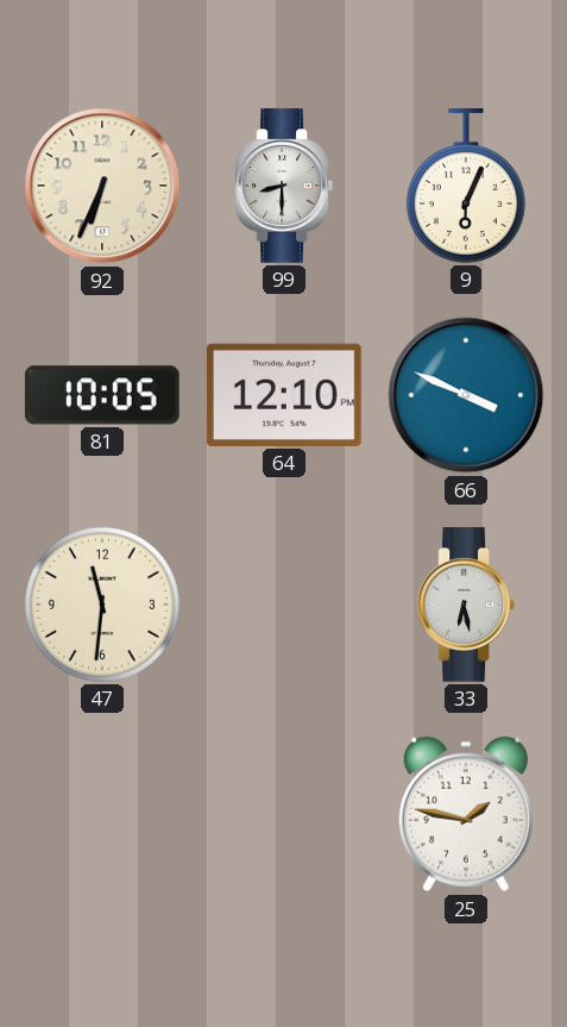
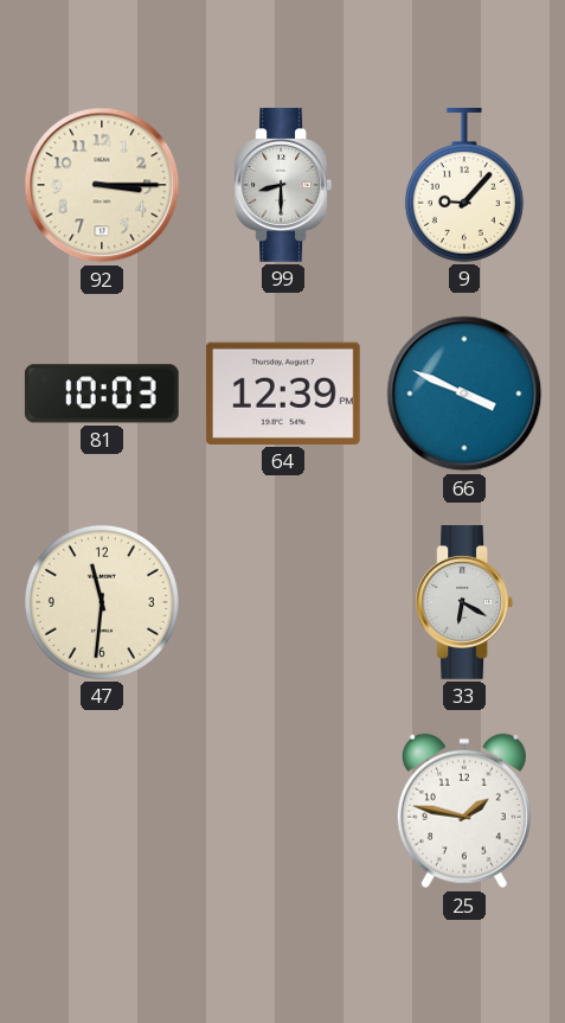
92: 6:34 -> 3:15 (102, 185)
9: 6:04 -> 9:07 (464, 185)
81: 10:05 -> 10:03 (102, 394)
64: 12:10 -> 12:39 (283, 394)
33: 6:28 -> 6:20 (464, 602)
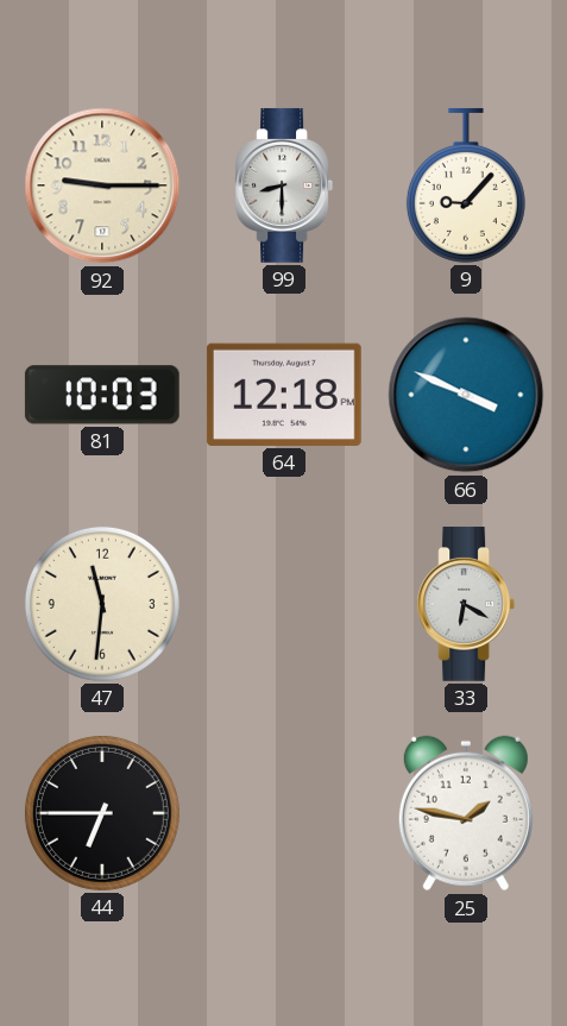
92: 3:15 -> 9:15 (102, 185)
64: 12:39 -> 12:18 (284, 395)
44: none -> 6:45 (102, 813)
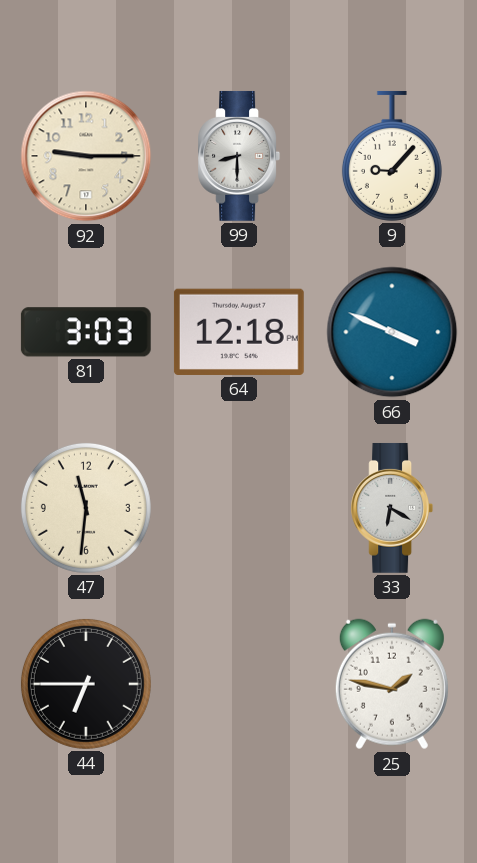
81: 10:03 -> 3:03 (86, 332)
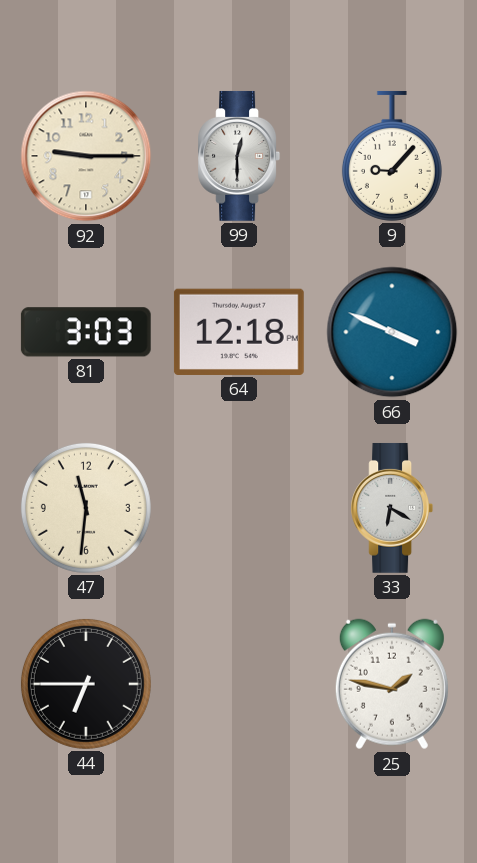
99: 8:30 -> 12:30 (239, 156)
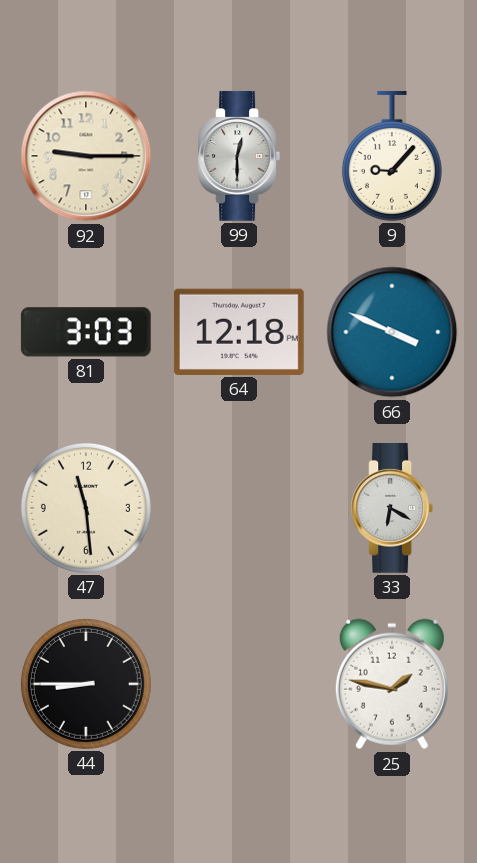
47: 11:31 -> 11:29 (86, 508)
44: 6:45 -> 8:45 (86, 684)
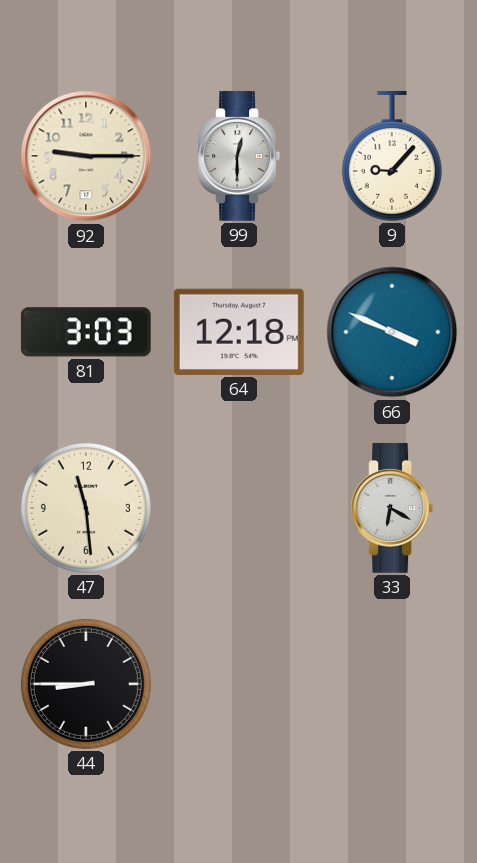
25: 1:47 -> none (392, 684)
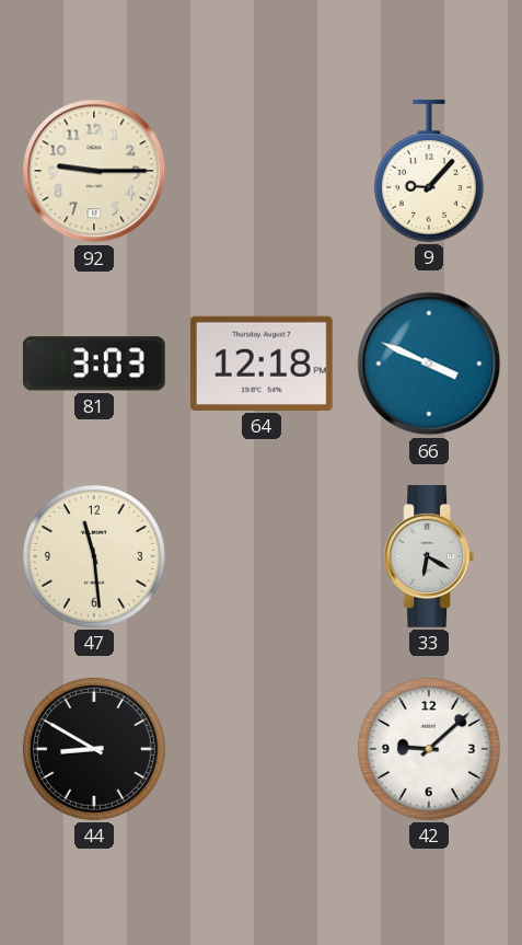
99: 12:30 -> none (239, 156)
44: 8:45 -> 8:50 (94, 749)
42: none -> 9:08 (429, 749)
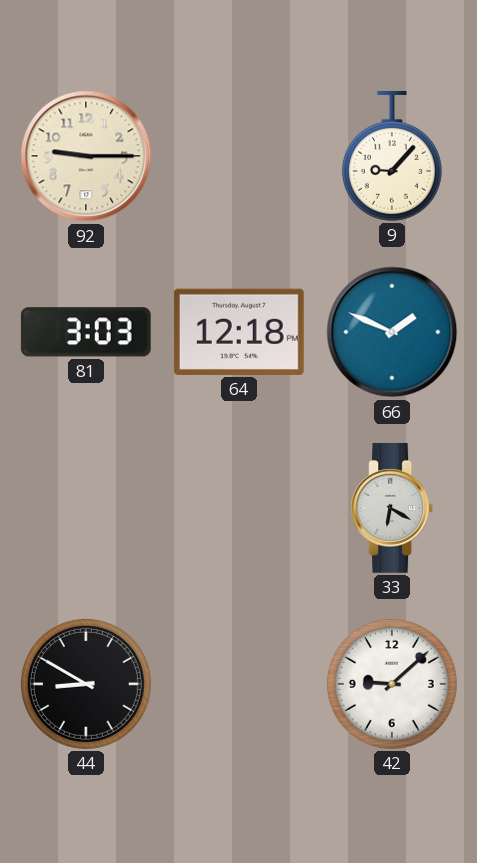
66: 3:49 -> 1:49 (392, 332)
47: 11:29 -> none (94, 556)
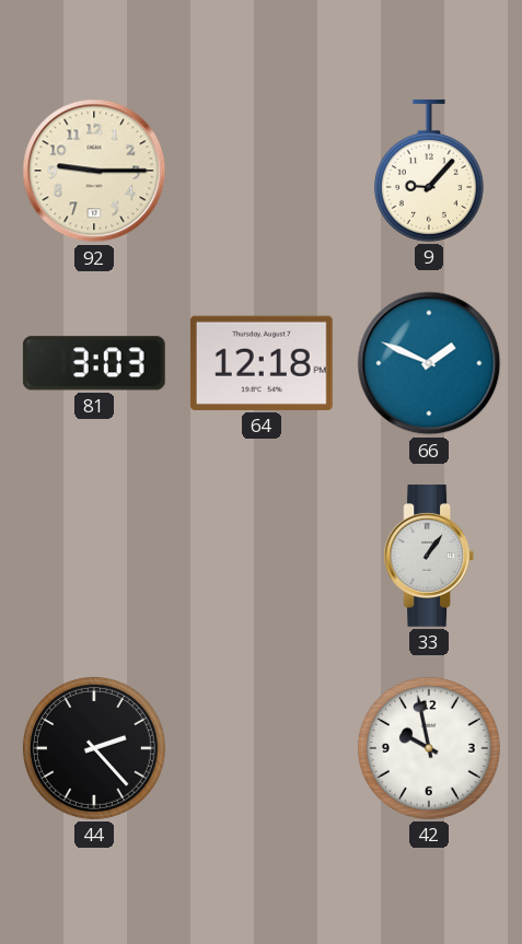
33: 6:20 -> 1:06 (429, 556)
44: 8:50 -> 2:23 (94, 748)
42: 9:08 -> 9:58 (429, 748)
